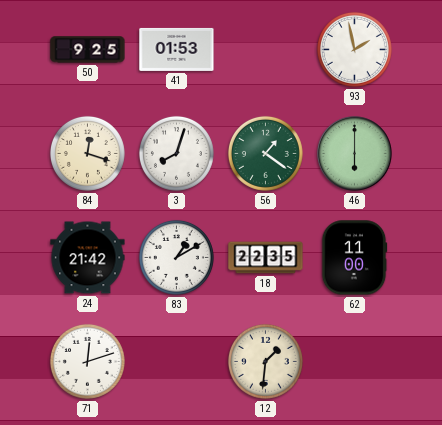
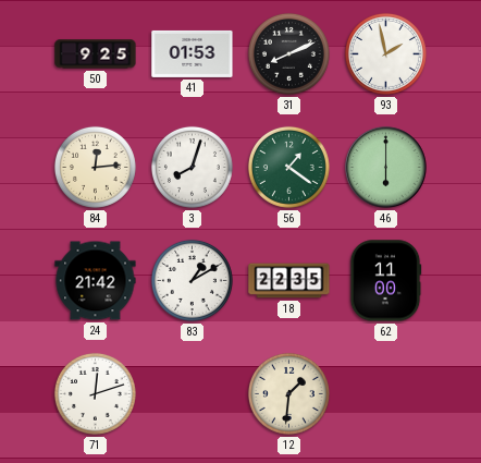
31: none -> 8:11 (288, 53)
84: 12:18 -> 12:14 (95, 167)
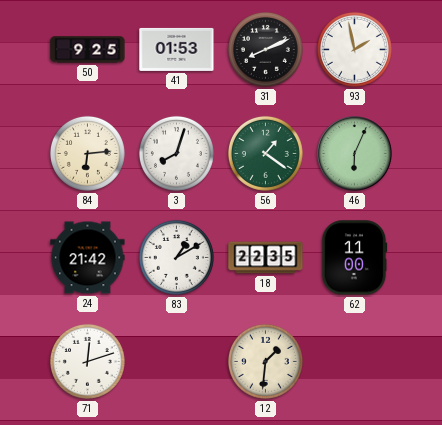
84: 12:14 -> 6:14 (87, 153)
46: 6:00 -> 6:04 (355, 154)
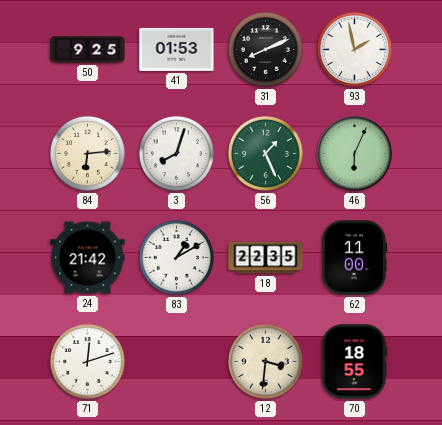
56: 1:21 -> 1:26 (265, 153)
12: 1:31 -> 3:31 (265, 361)
70: none -> 18:55 (355, 362)
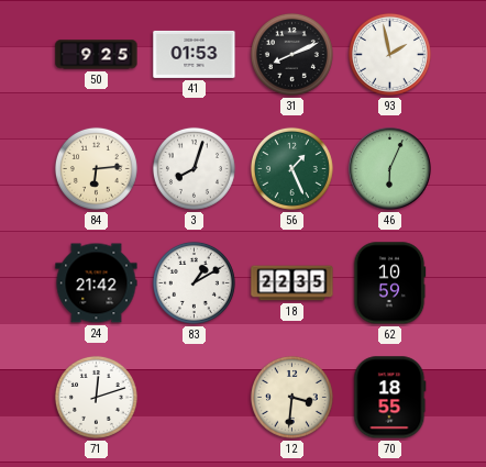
62: 11:00 -> 10:59 (389, 283)
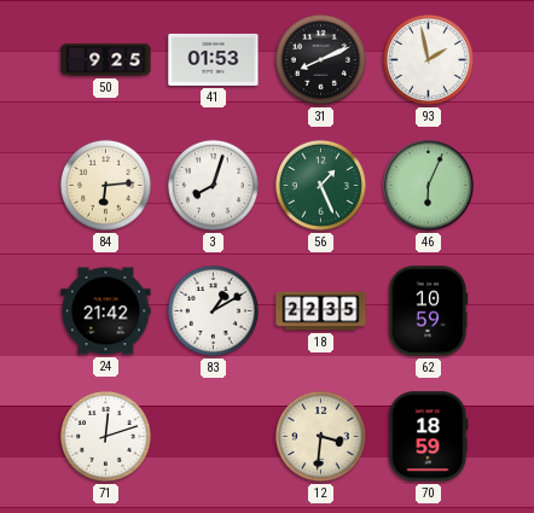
70: 18:55 -> 18:59 (429, 437)
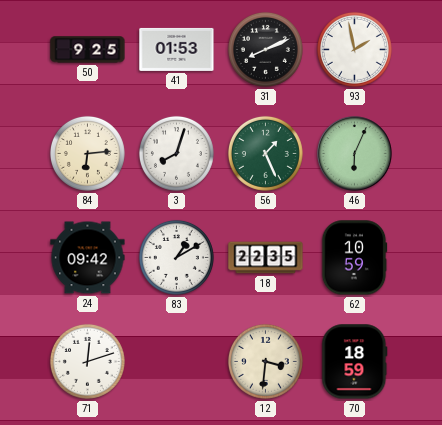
24: 21:42 -> 09:42 (88, 258)
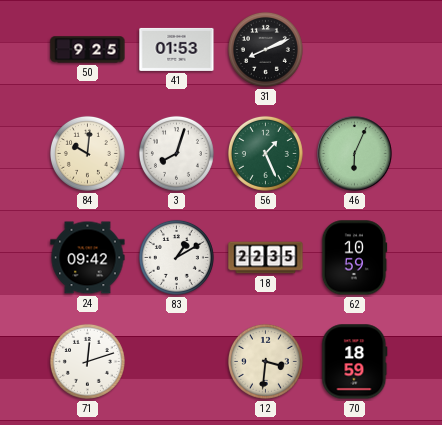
93: 1:58 -> none (354, 49)
84: 6:14 -> 10:01 (87, 153)
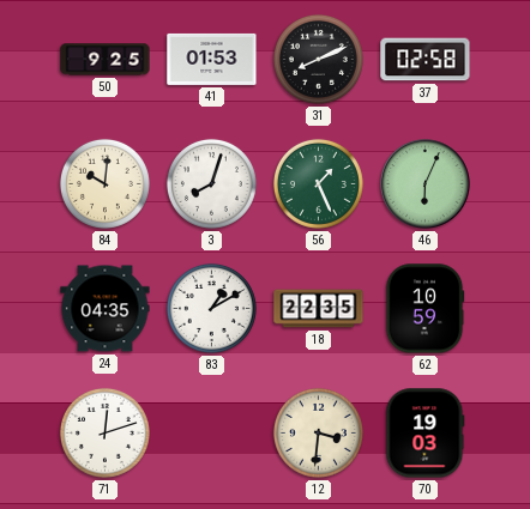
37: none -> 02:58 (426, 60)
24: 09:42 -> 04:35 (106, 309)
70: 18:59 -> 19:03 (426, 434)
